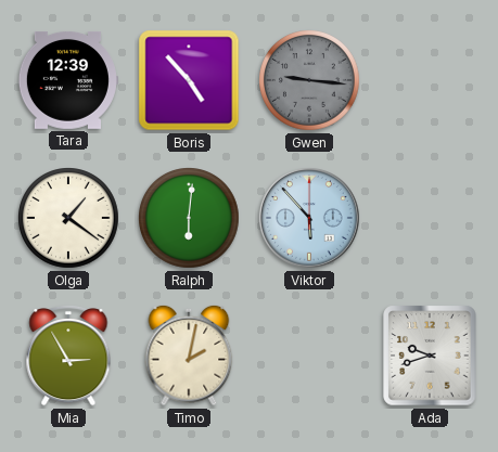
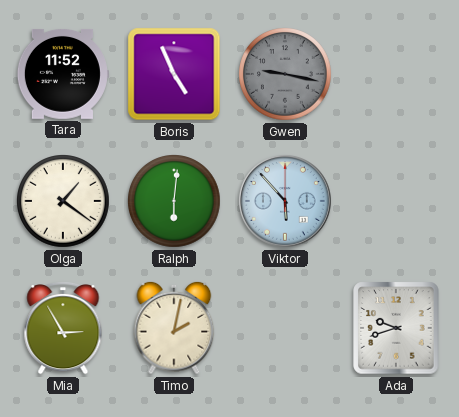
Tara: 12:39 -> 11:52 (63, 75)
Boris: 4:53 -> 4:56 (174, 74)
Gwen: 9:16 -> 9:17 (286, 75)
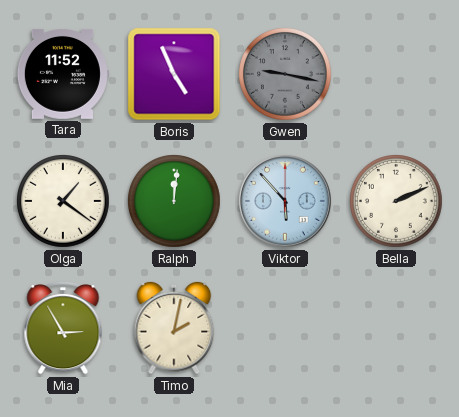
Ralph: 6:01 -> 12:01 (175, 202)
Bella: none -> 2:11 (397, 202)
Ada: 9:42 -> none (396, 328)
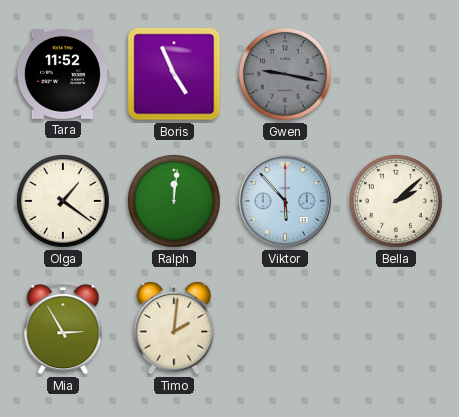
Bella: 2:11 -> 2:08 (397, 202)
Timo: 2:02 -> 2:01 (174, 328)
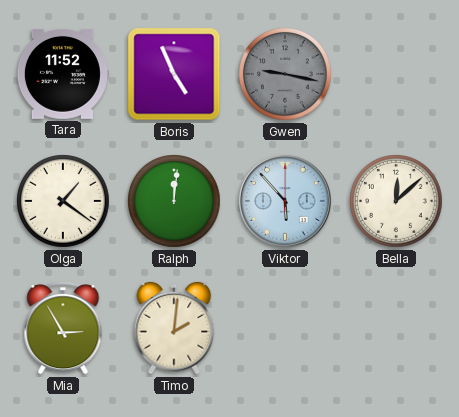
Bella: 2:08 -> 12:08 (397, 202)
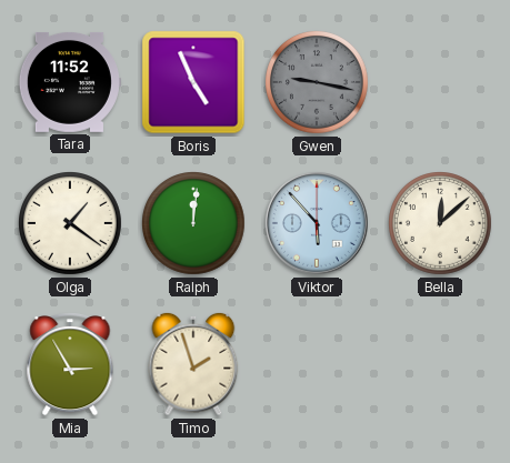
Timo: 2:01 -> 1:57 (193, 364)
